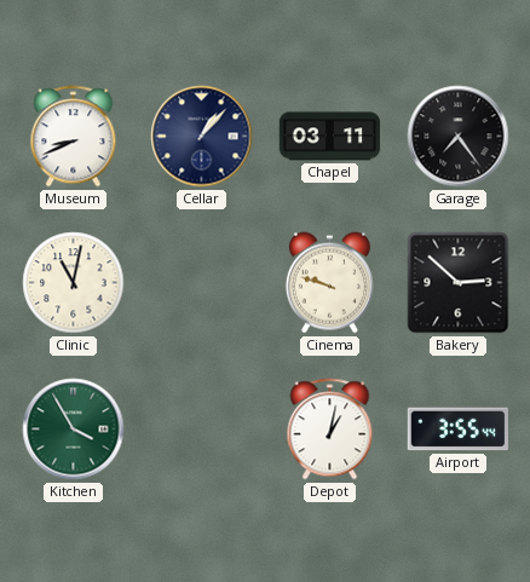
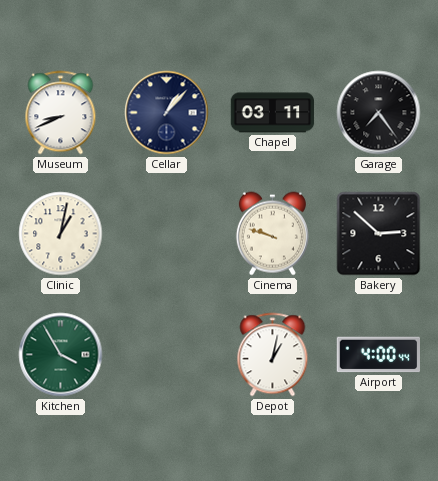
Clinic: 11:02 -> 1:02 (61, 234)
Airport: 3:55 -> 4:00 (378, 355)
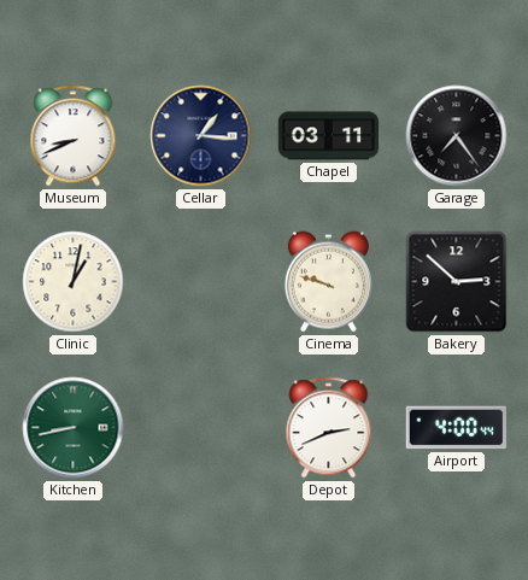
Cellar: 1:07 -> 1:16 (201, 136)
Kitchen: 3:55 -> 8:43 (74, 428)
Depot: 1:02 -> 2:41 (329, 428)
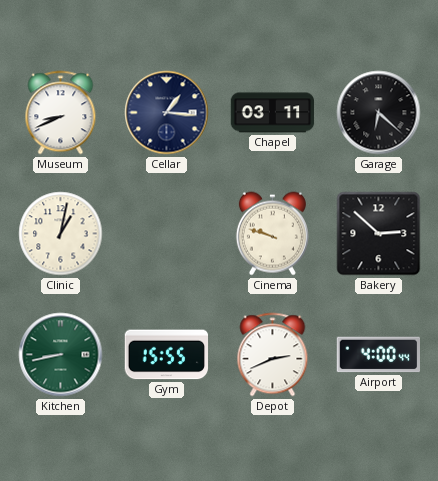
Garage: 7:24 -> 6:22 (379, 113)
Gym: none -> 15:55 (167, 355)
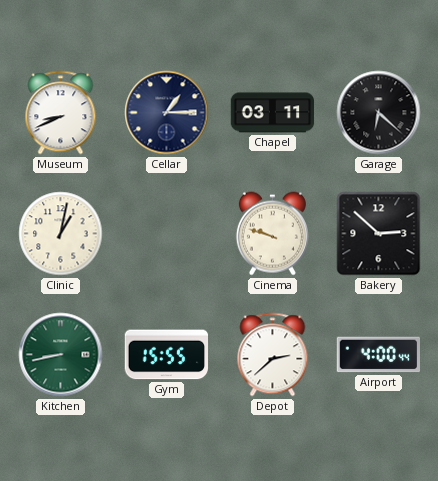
Cellar: 1:16 -> 1:15 (167, 113)
Depot: 2:41 -> 2:38 (273, 355)
